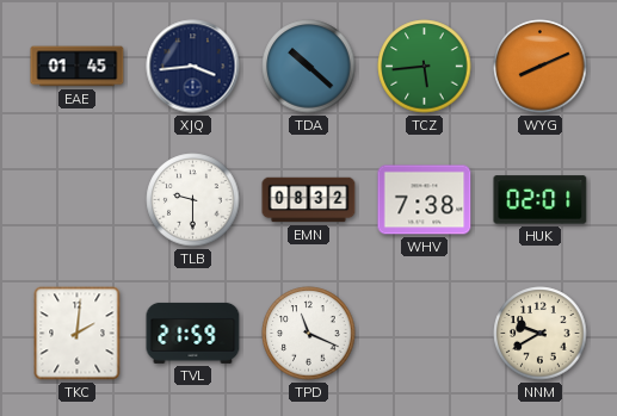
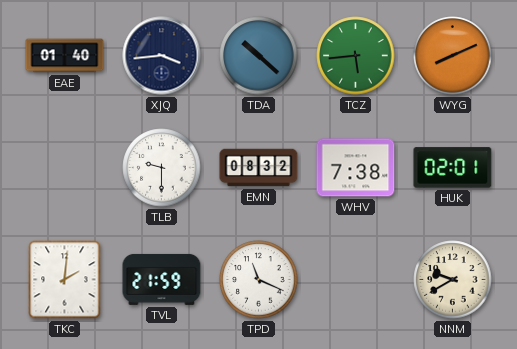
EAE: 01:45 -> 01:40 (65, 56)
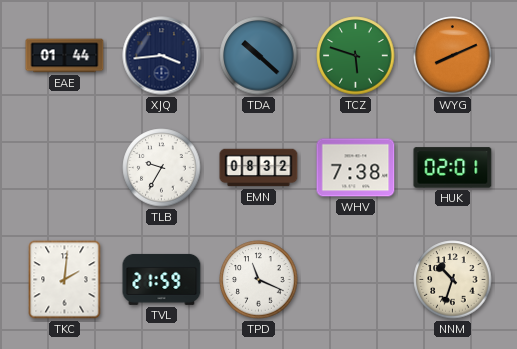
EAE: 01:40 -> 01:44 (65, 56)
TCZ: 5:44 -> 5:48 (356, 56)
TLB: 9:30 -> 9:35 (162, 168)
NNM: 9:40 -> 10:33 (453, 280)
